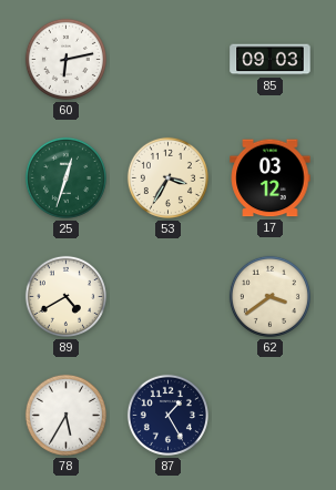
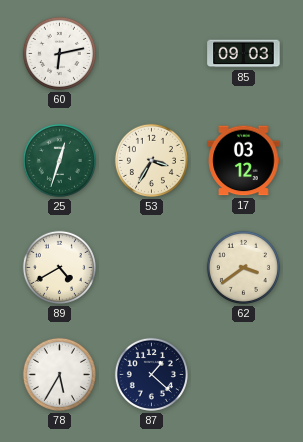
87: 1:25 -> 1:22 (151, 374)
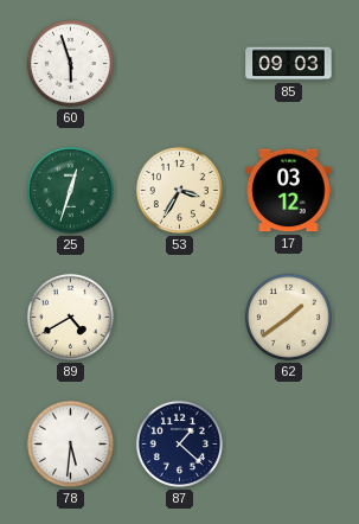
60: 6:13 -> 5:57 (70, 63)
62: 3:39 -> 1:39 (288, 317)
78: 5:35 -> 5:31 (70, 443)
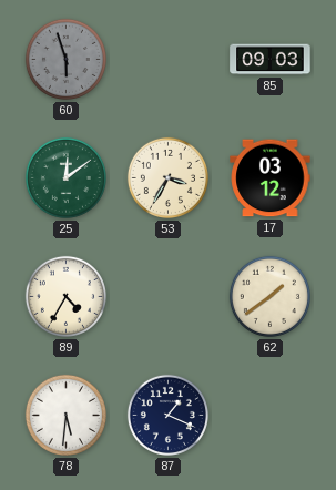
60 dial: white -> grey (65, 59)
25: 12:33 -> 12:09 (65, 177)
89: 4:40 -> 4:35 (65, 296)
87: 1:22 -> 1:19 (167, 415)
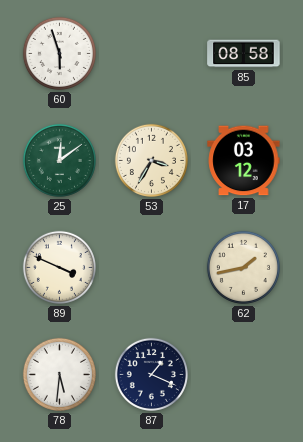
60 dial: grey -> white (59, 53)
85: 09:03 -> 08:58 (244, 54)
89: 4:35 -> 3:49 (59, 267)
62: 1:39 -> 1:43 (243, 267)
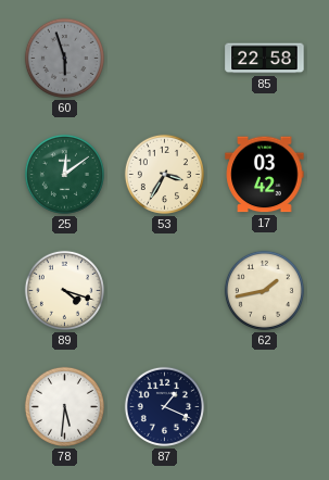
60 dial: white -> grey (64, 58)
85: 08:58 -> 22:58 (265, 59)
17: 03:12 -> 03:42 (265, 175)
89: 3:49 -> 4:18 (64, 290)
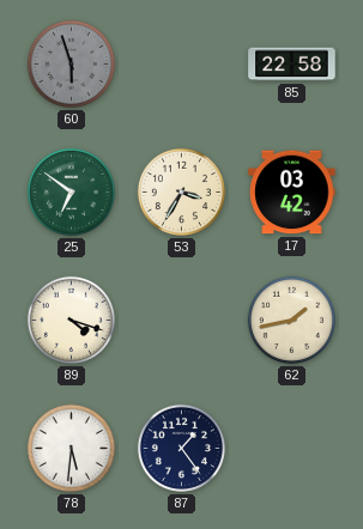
25: 12:09 -> 6:51 (71, 191)
87: 1:19 -> 1:24 (181, 448)
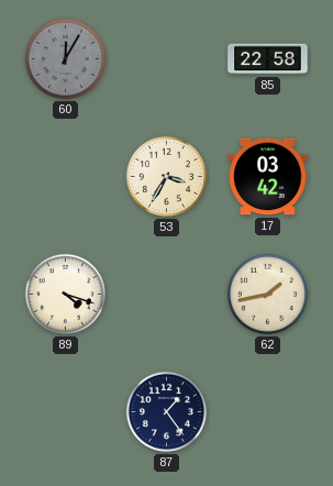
60: 5:57 -> 12:05 (65, 58)
25: 6:51 -> none (71, 191)
78: 5:31 -> none (71, 448)
